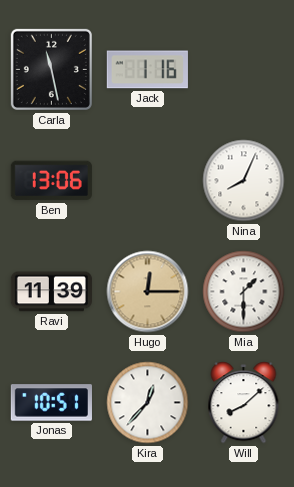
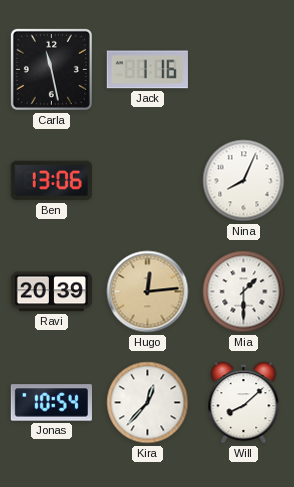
Ravi: 11:39 -> 20:39 (51, 292)
Hugo: 12:15 -> 12:14 (148, 292)
Jonas: 10:51 -> 10:54 (51, 403)
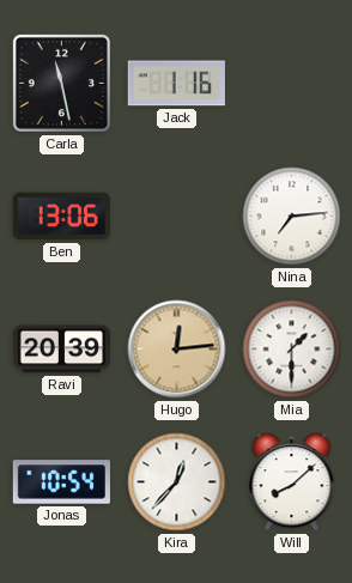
Nina: 8:04 -> 7:14 (292, 217)
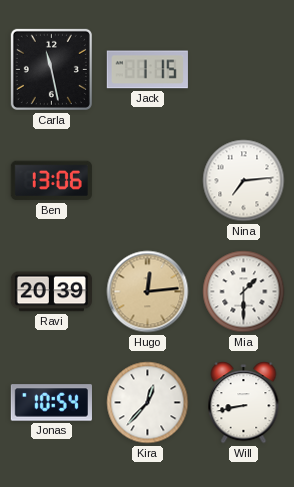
Jack: 1:16 -> 1:15 (147, 70)
Will: 8:08 -> 8:43 (244, 403)
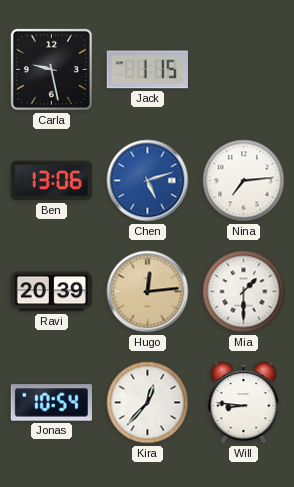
Carla: 11:28 -> 9:28 (51, 69)
Chen: none -> 5:12 (148, 181)
Will: 8:43 -> 8:46 (244, 403)
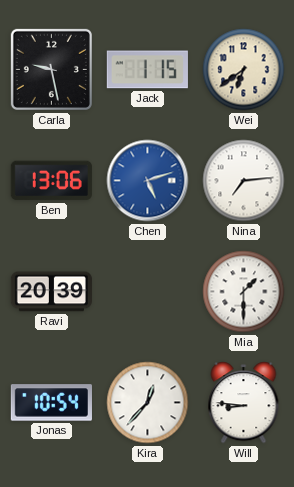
Wei: none -> 6:39 (244, 70)
Hugo: 12:14 -> none (148, 292)
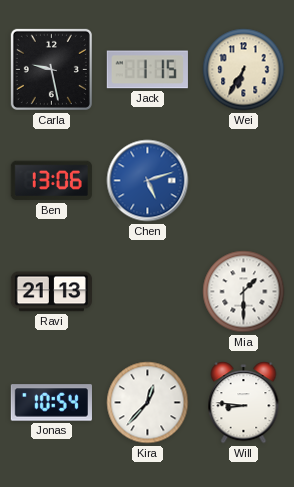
Wei: 6:39 -> 6:35 (244, 70)
Nina: 7:14 -> none (244, 181)
Ravi: 20:39 -> 21:13 (51, 292)
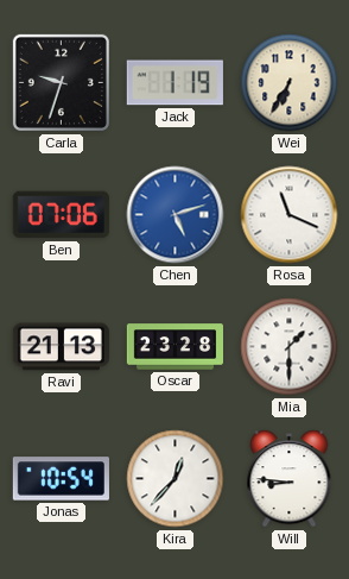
Carla: 9:28 -> 9:33 (61, 82)
Jack: 1:15 -> 1:19 (174, 83)
Ben: 13:06 -> 07:06 (61, 215)
Rosa: none -> 11:19 (290, 215)
Oscar: none -> 23:28 (174, 347)
